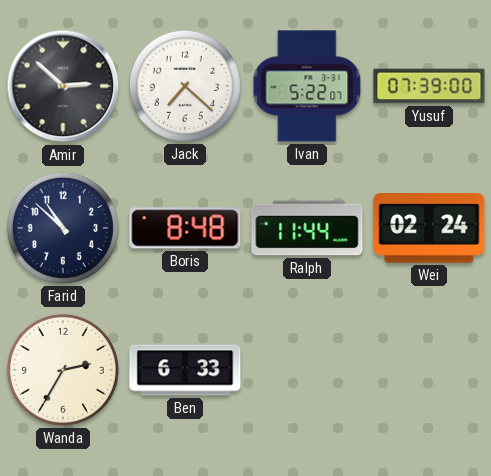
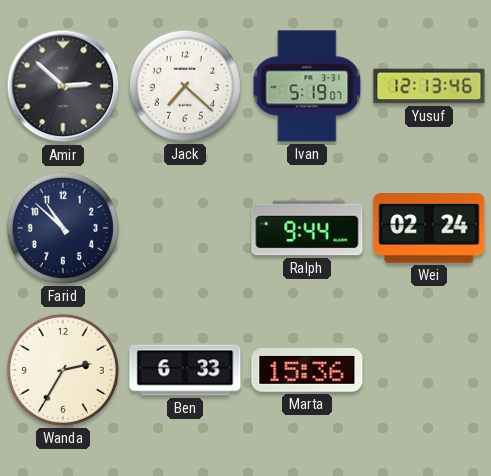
Ivan: 5:22 -> 5:19 (307, 86)
Yusuf: 07:39 -> 12:13 (429, 86)
Boris: 8:48 -> none (185, 228)
Ralph: 11:44 -> 9:44 (307, 228)
Marta: none -> 15:36 (307, 371)
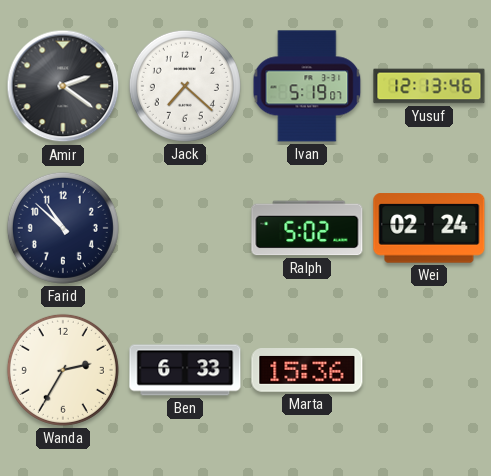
Amir: 2:52 -> 2:21 (63, 86)
Ralph: 9:44 -> 5:02 (307, 228)
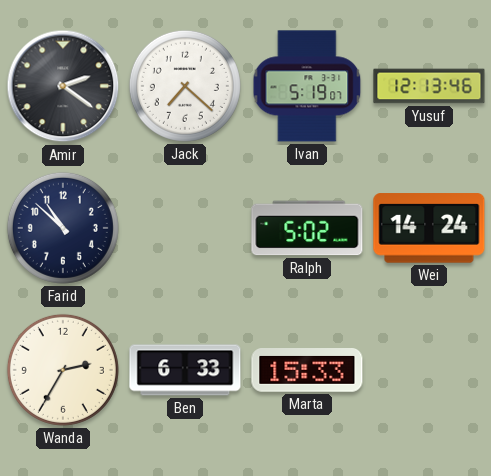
Wei: 02:24 -> 14:24 (429, 228)
Marta: 15:36 -> 15:33 (307, 371)
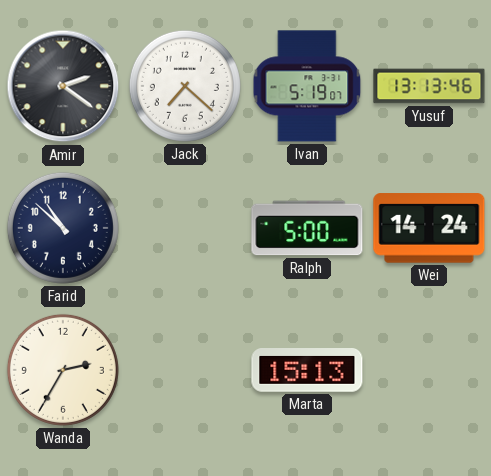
Yusuf: 12:13 -> 13:13 (429, 86)
Ralph: 5:02 -> 5:00 (307, 228)
Ben: 6:33 -> none (185, 370)
Marta: 15:33 -> 15:13 (307, 371)
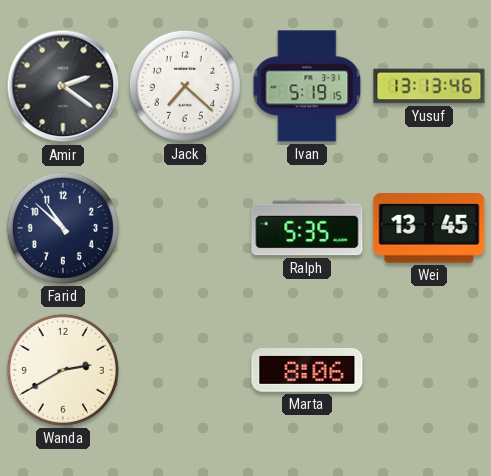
Ivan: 5:19:07 -> 5:19:15 (307, 86)
Ralph: 5:00 -> 5:35 (307, 228)
Wei: 14:24 -> 13:45 (429, 228)
Wanda: 2:35 -> 2:40 (63, 370)
Marta: 15:13 -> 8:06 (307, 371)
